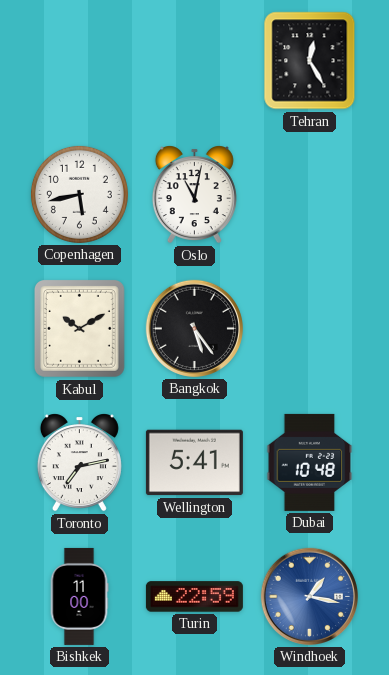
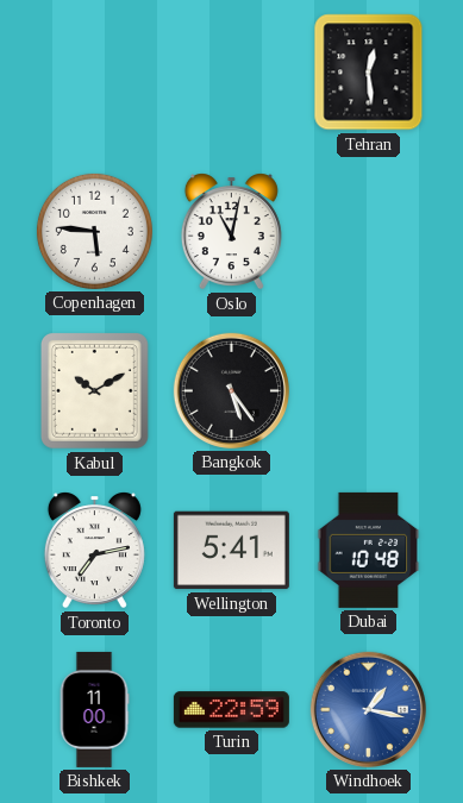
Tehran: 12:25 -> 12:29 (369, 73)
Copenhagen: 5:43 -> 5:46 (94, 231)
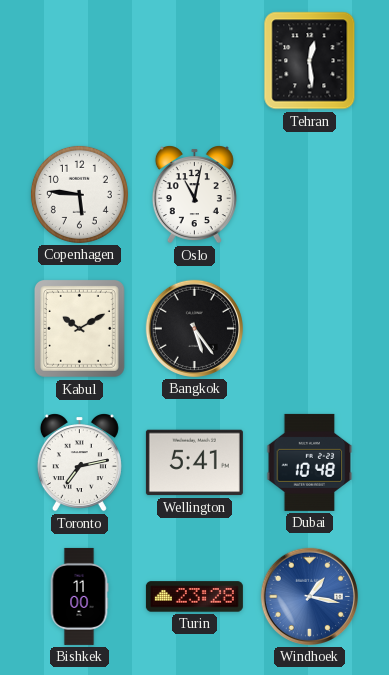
Turin: 22:59 -> 23:28 (194, 597)
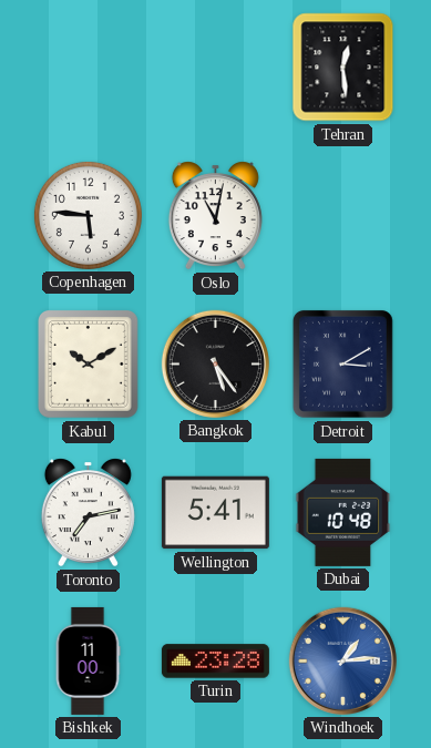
Detroit: none -> 3:10 (342, 363)
Windhoek: 1:17 -> 1:14 (342, 660)
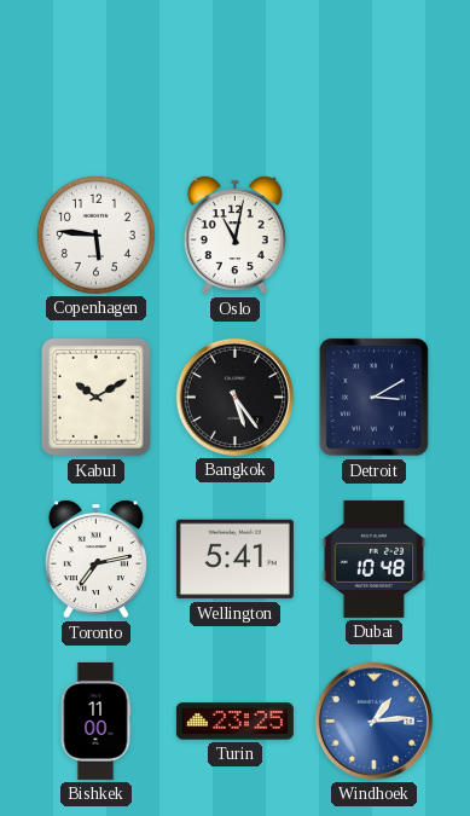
Tehran: 12:29 -> none (343, 68)
Turin: 23:28 -> 23:25 (234, 722)
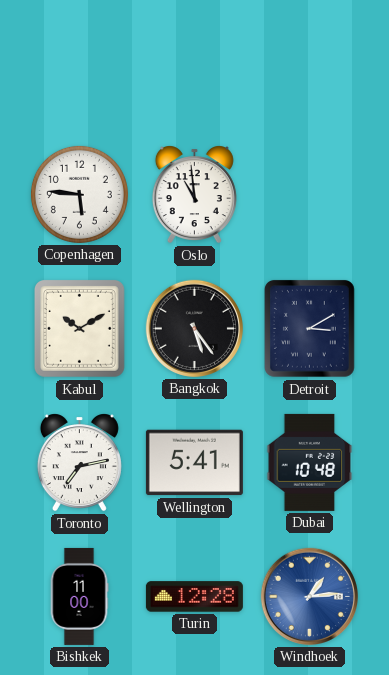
Oslo: 11:02 -> 10:59 (194, 195)
Turin: 23:25 -> 12:28 (194, 597)
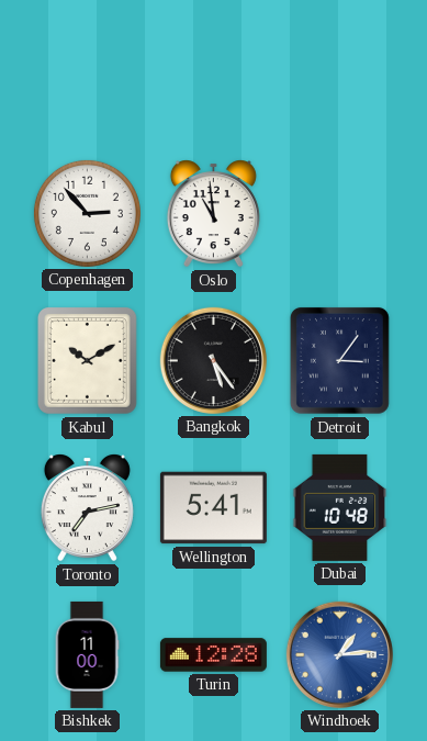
Copenhagen: 5:46 -> 2:53 (87, 213)
Detroit: 3:10 -> 3:06 (339, 360)
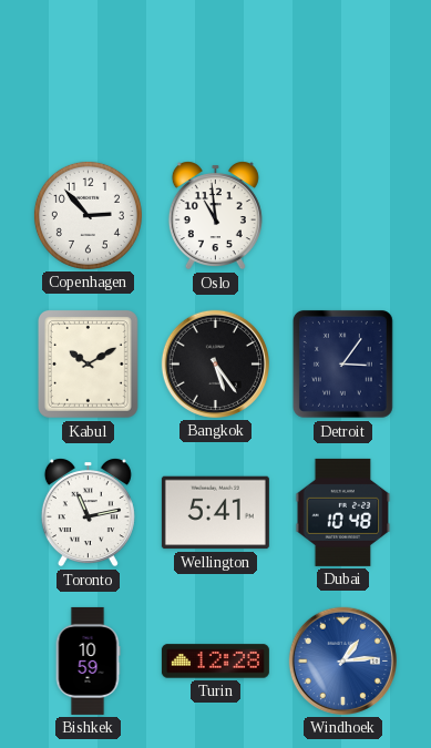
Toronto: 7:13 -> 11:13 (88, 513)
Bishkek: 11:00 -> 10:59 (88, 660)
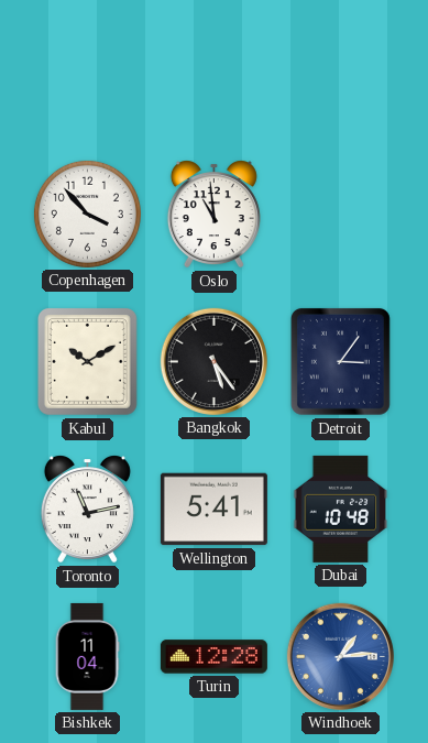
Copenhagen: 2:53 -> 3:53 (87, 214)
Bishkek: 10:59 -> 11:04 (87, 656)
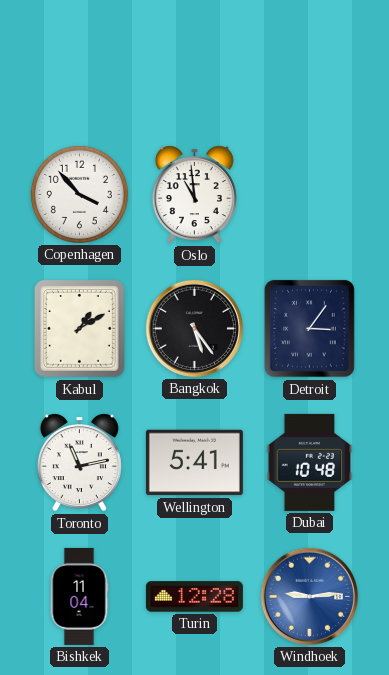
Kabul: 10:10 -> 1:10 (79, 328)
Windhoek: 1:14 -> 9:14 (309, 596)
